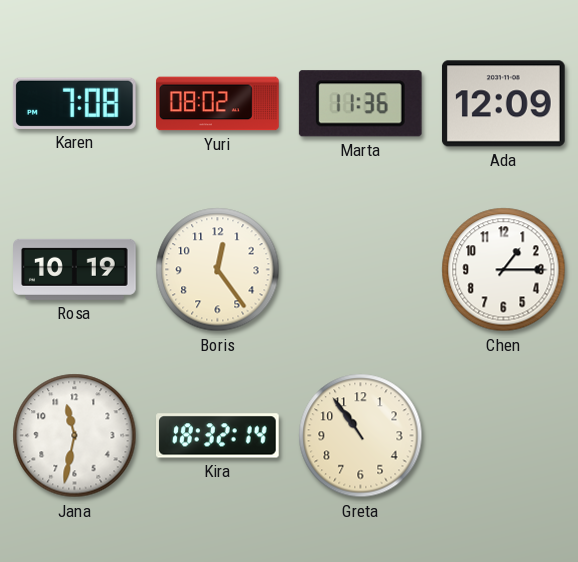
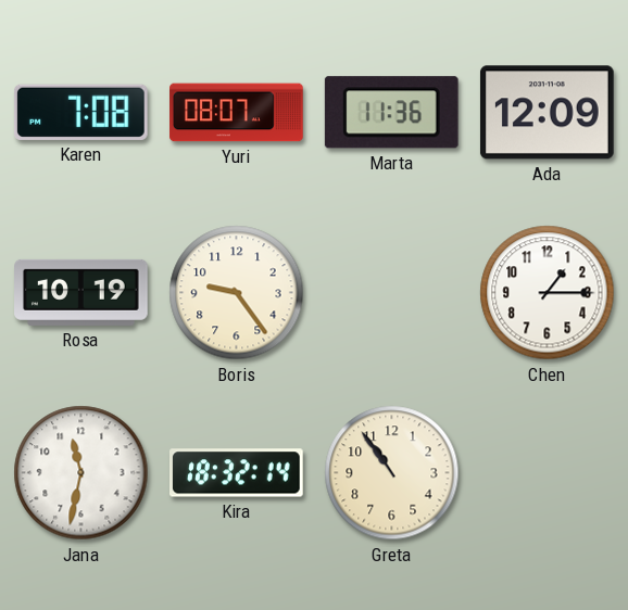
Yuri: 08:02 -> 08:07 (237, 113)
Boris: 12:24 -> 9:24 (237, 293)
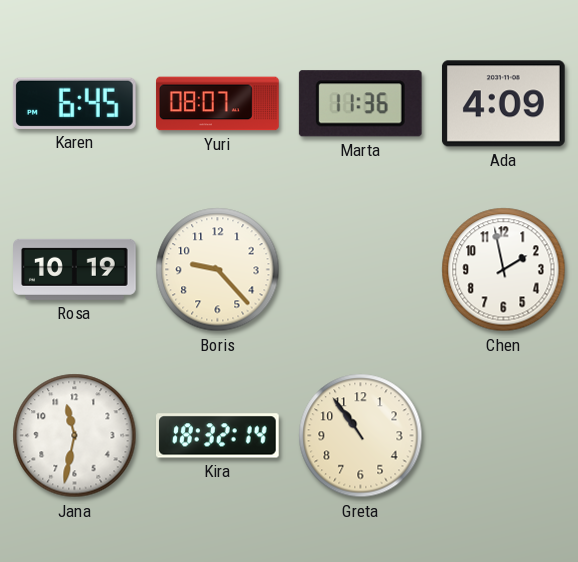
Karen: 7:08 -> 6:45 (74, 103)
Ada: 12:09 -> 4:09 (504, 104)
Boris: 9:24 -> 9:23 (218, 270)
Chen: 1:15 -> 1:58 (504, 270)
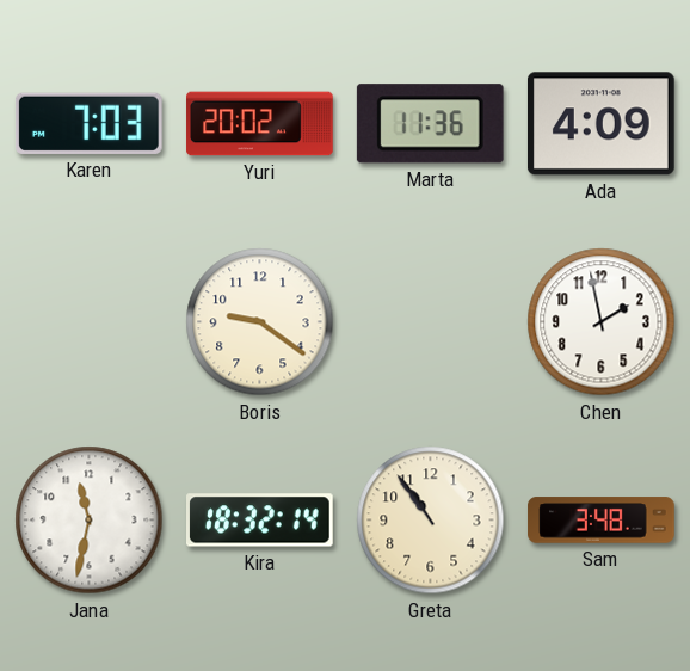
Karen: 6:45 -> 7:03 (88, 123)
Yuri: 08:07 -> 20:02 (260, 124)
Rosa: 10:19 -> none (75, 269)
Boris: 9:23 -> 9:21 (260, 322)
Sam: none -> 3:48 (602, 521)
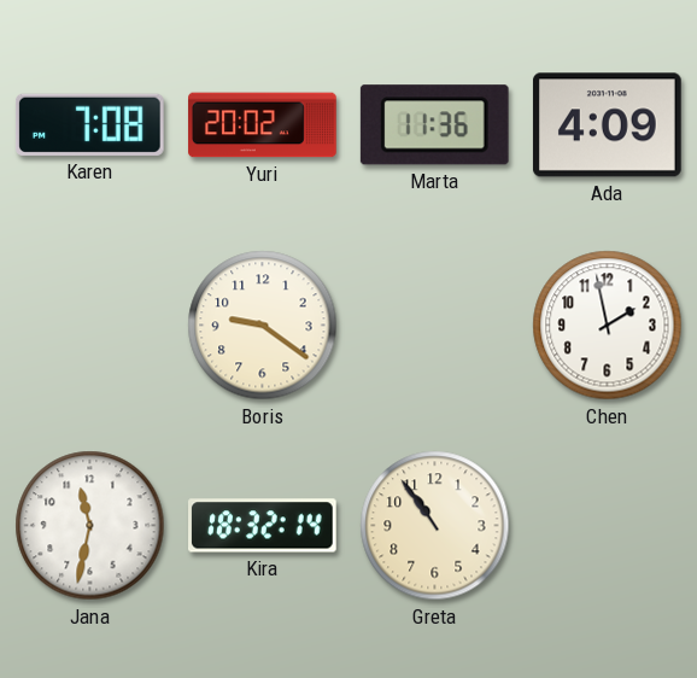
Karen: 7:03 -> 7:08 (89, 124)
Sam: 3:48 -> none (602, 521)
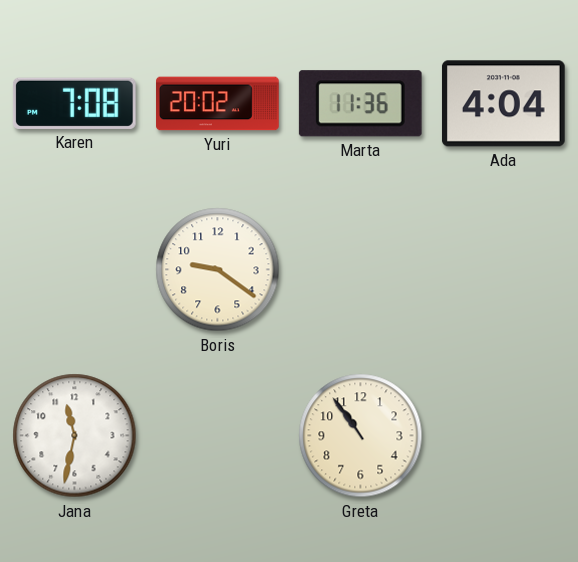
Ada: 4:09 -> 4:04 (504, 104)
Chen: 1:58 -> none (608, 326)
Kira: 18:32 -> none (263, 526)
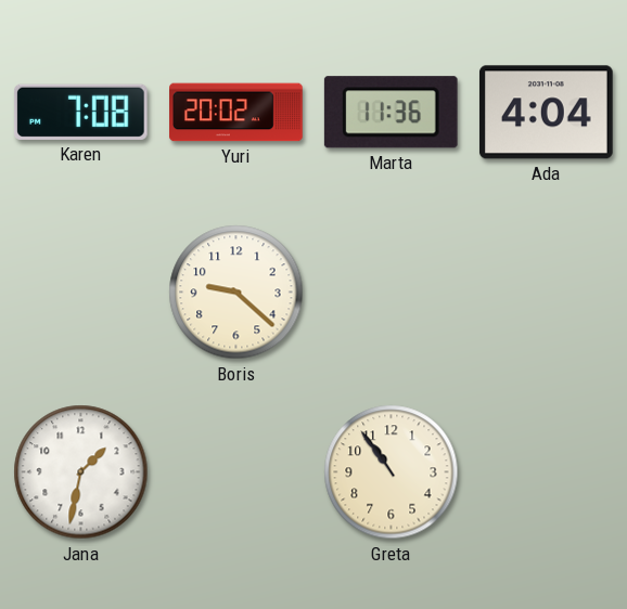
Boris: 9:21 -> 9:22 (236, 293)
Jana: 11:32 -> 1:32 (81, 472)
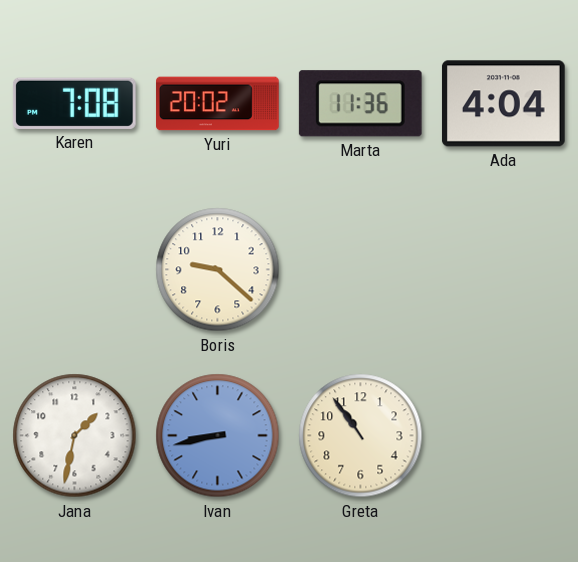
Ivan: none -> 8:43 (218, 436)
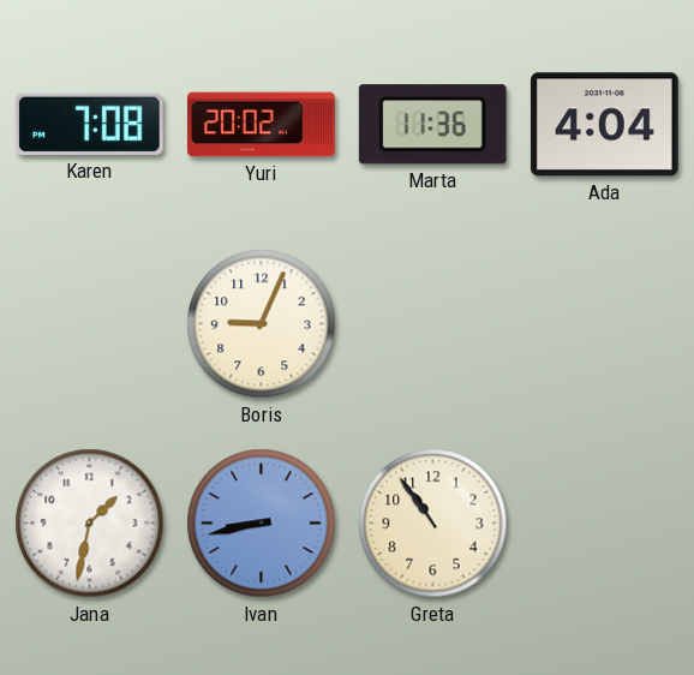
Boris: 9:22 -> 9:04 (262, 324)
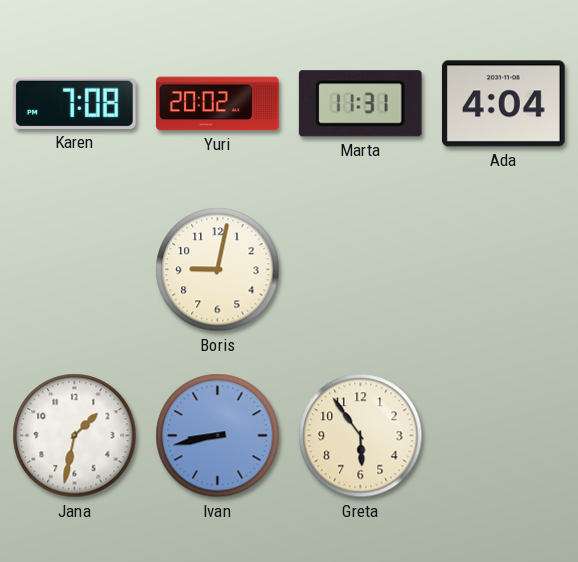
Marta: 11:36 -> 11:31 (360, 104)
Boris: 9:04 -> 9:02 (218, 270)
Greta: 10:54 -> 5:54 (361, 436)
